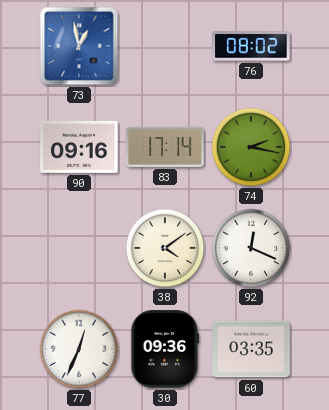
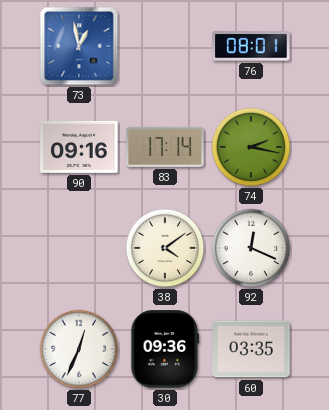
76: 08:02 -> 08:01 (251, 46)
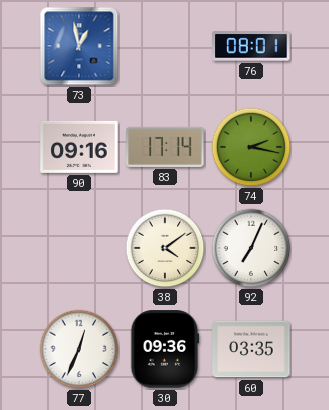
92: 12:19 -> 7:04 (251, 248)
